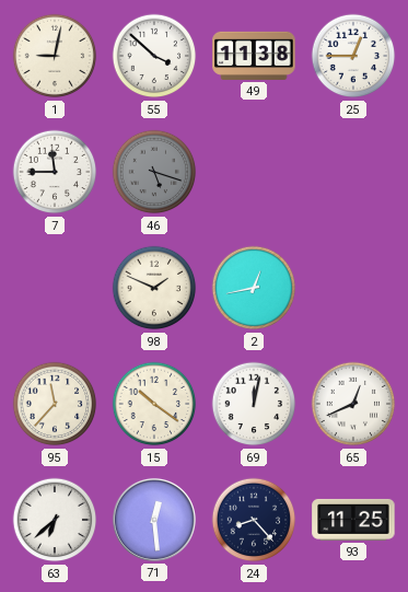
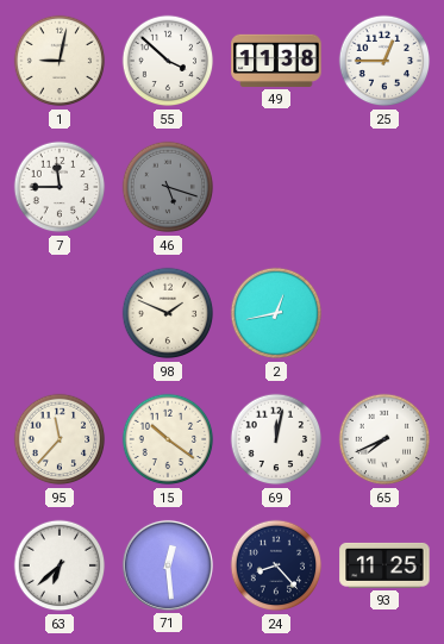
65: 12:41 -> 7:41 (384, 439)
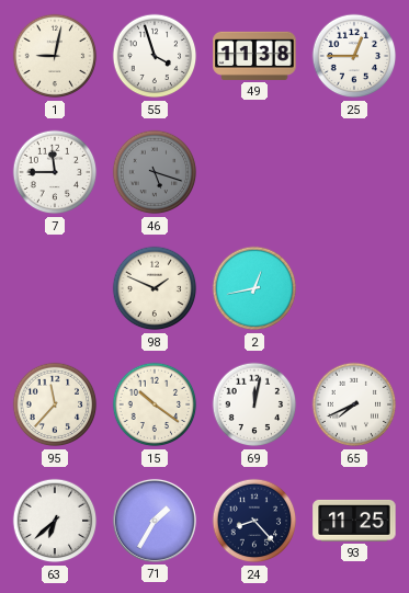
55: 3:52 -> 3:57 (155, 56)
71: 12:29 -> 1:35 (155, 521)
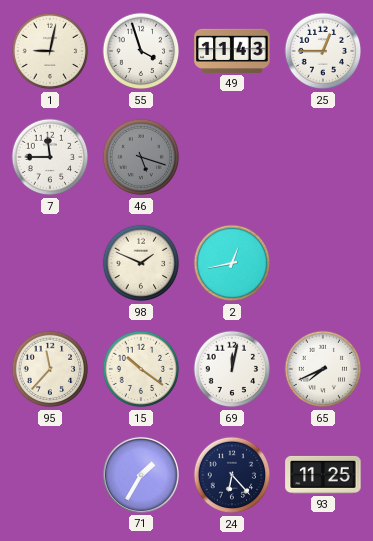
49: 11:38 -> 11:43 (232, 51)
63: 6:38 -> none (55, 521)
24: 8:23 -> 6:23 (232, 475)
